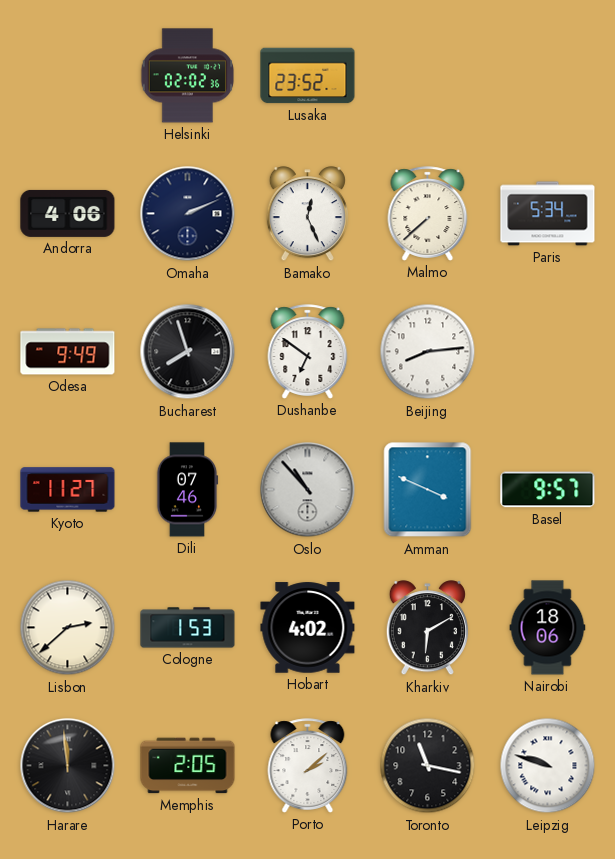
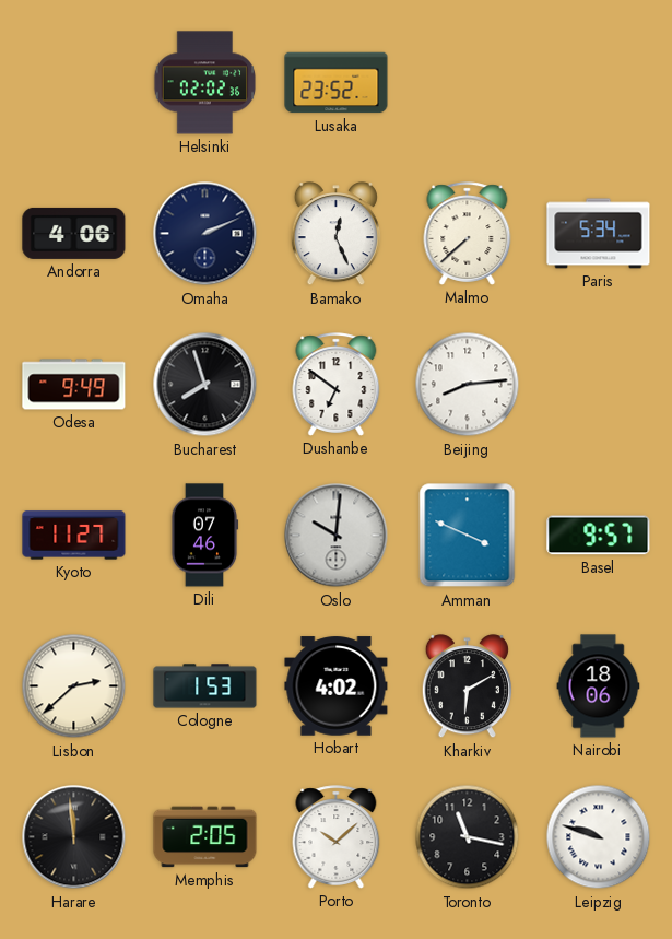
Oslo: 10:53 -> 10:01 (337, 536)
Porto: 2:08 -> 10:08 (337, 837)
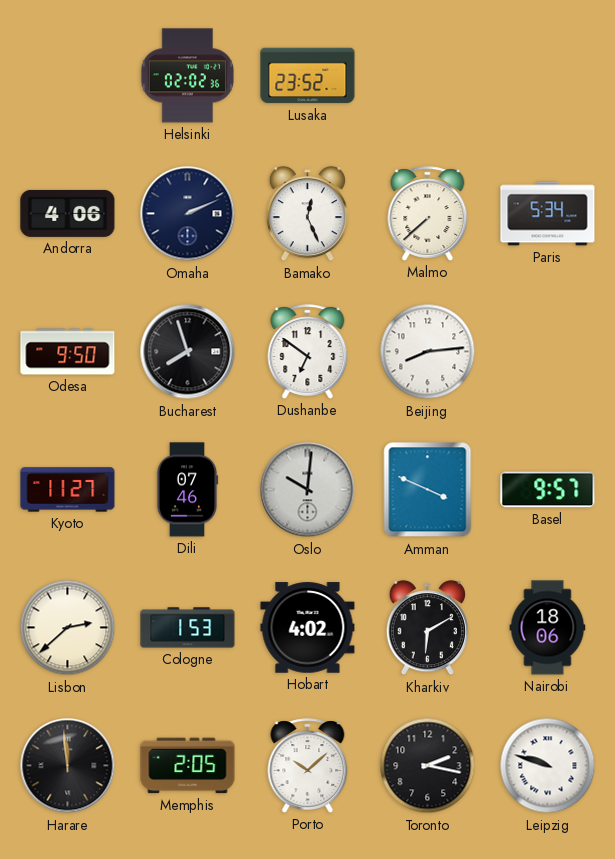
Odesa: 9:49 -> 9:50 (68, 352)
Toronto: 11:17 -> 2:17 (428, 766)
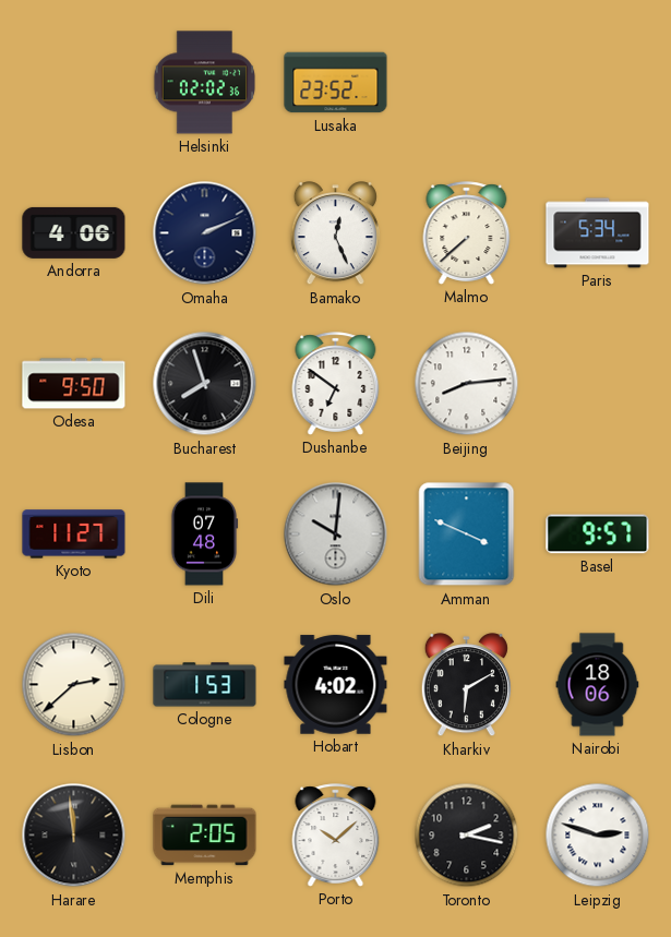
Dili: 07:46 -> 07:48 (204, 534)
Leipzig: 9:48 -> 2:48 (598, 836)
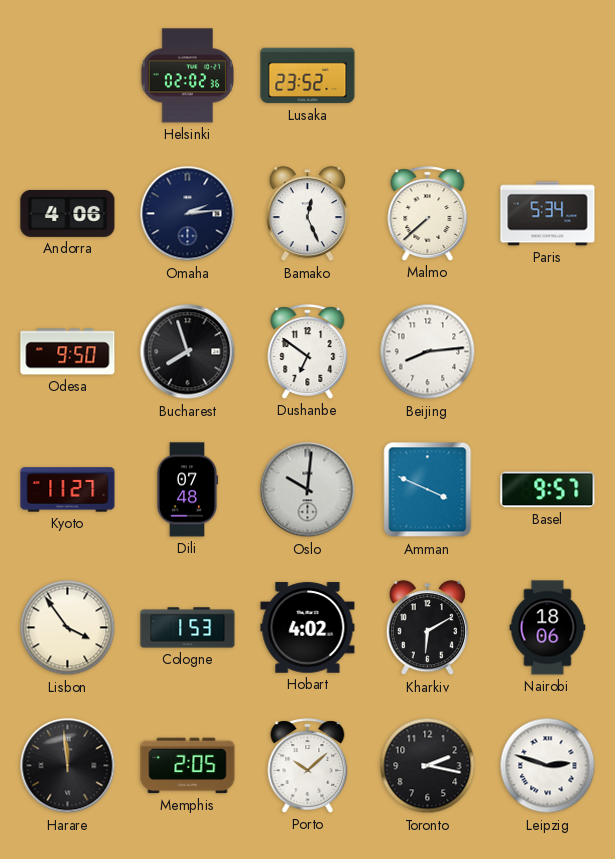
Omaha: 2:11 -> 2:14 (188, 214)
Lisbon: 2:38 -> 3:54 (68, 628)
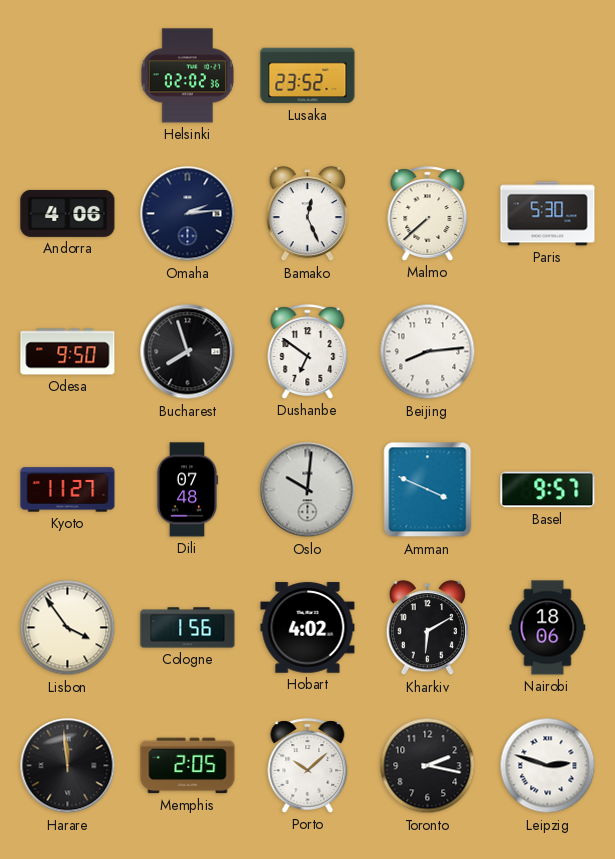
Paris: 5:34 -> 5:30 (548, 214)
Cologne: 1:53 -> 1:56 (188, 628)
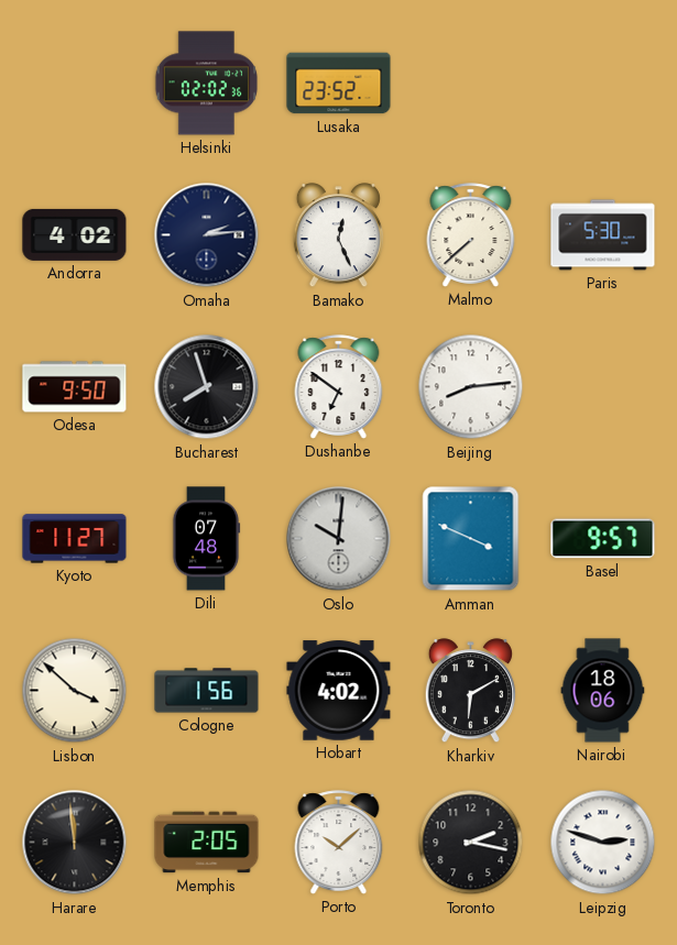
Andorra: 4:06 -> 4:02 (75, 234)
Lisbon: 3:54 -> 3:52 (75, 691)
